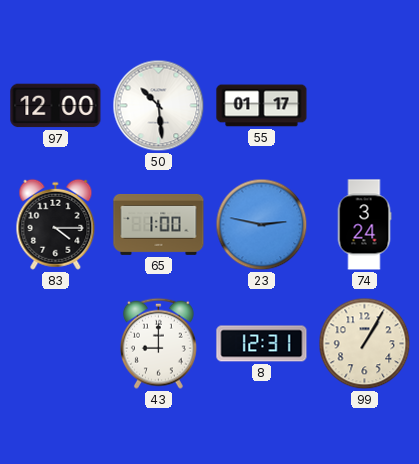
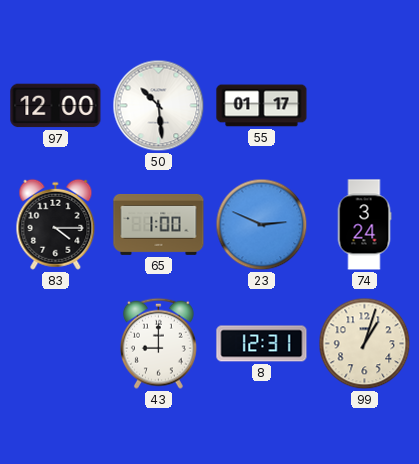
23: 2:47 -> 2:49 (262, 225)
99: 1:05 -> 1:03 (365, 344)
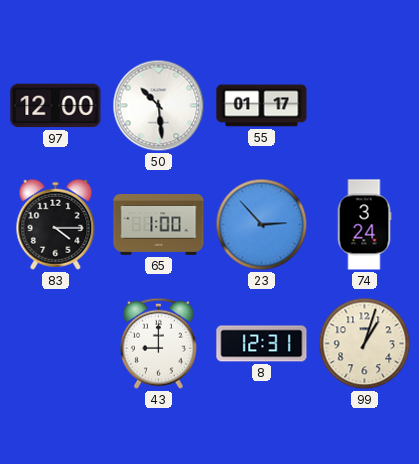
23: 2:49 -> 2:53 (262, 225)
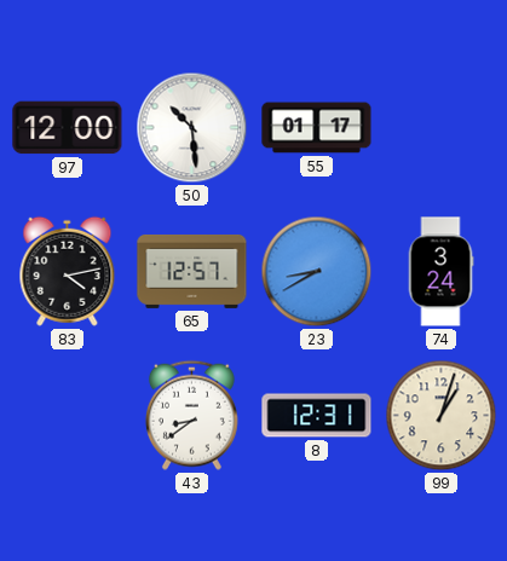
83: 4:15 -> 4:13 (68, 271)
65: 1:00 -> 12:57 (192, 271)
23: 2:53 -> 8:40 (317, 272)
43: 9:00 -> 8:39 (191, 415)
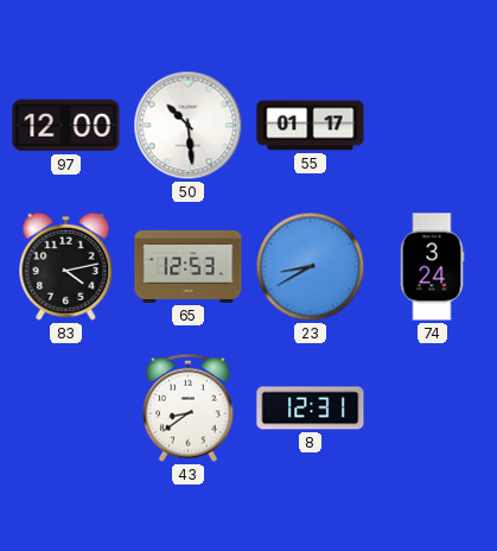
65: 12:57 -> 12:53 (189, 266)
99: 1:03 -> none (442, 416)
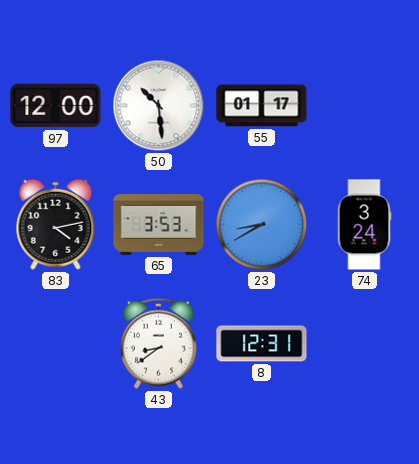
65: 12:53 -> 3:53 (159, 224)
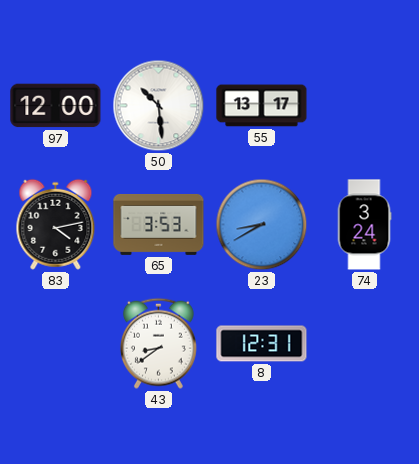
55: 01:17 -> 13:17 (262, 106)
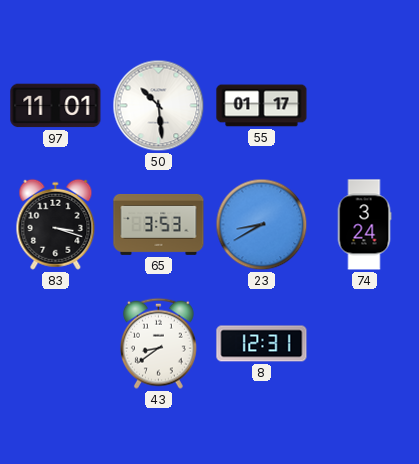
97: 12:00 -> 11:01 (56, 106)
55: 13:17 -> 01:17 (262, 106)
83: 4:13 -> 3:18 (56, 224)
